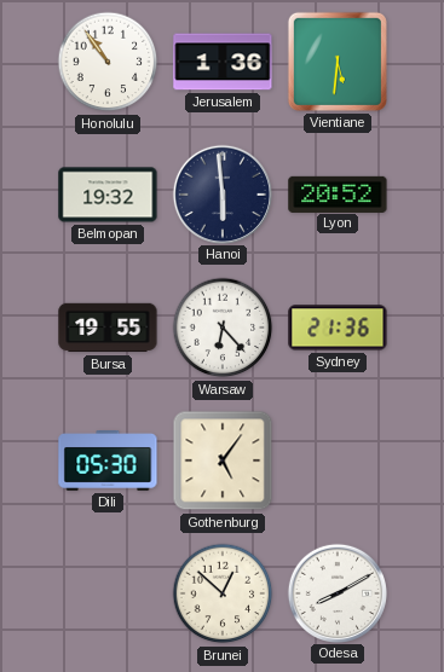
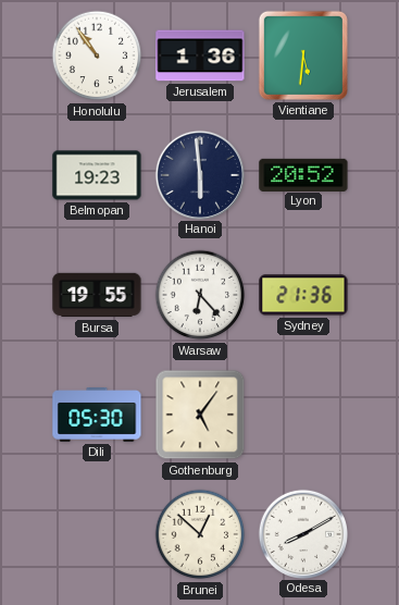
Belmopan: 19:32 -> 19:23 (97, 175)
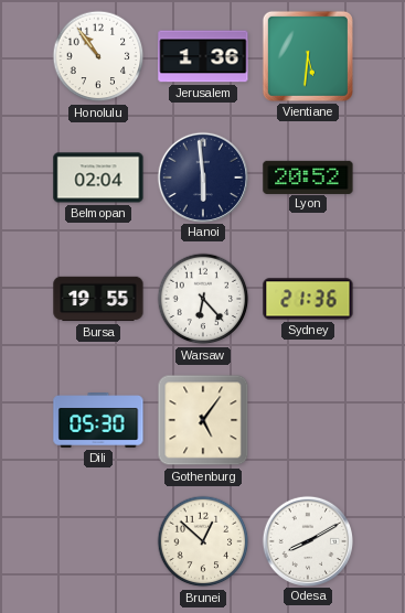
Belmopan: 19:23 -> 02:04 (98, 178)
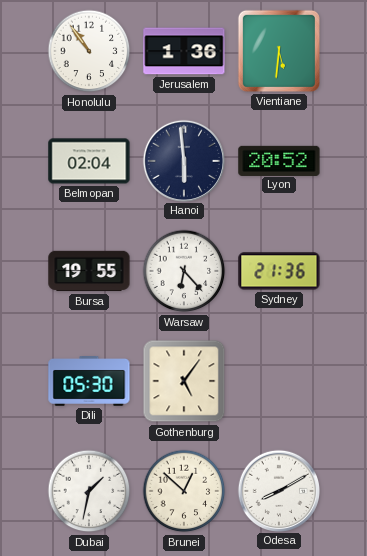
Dubai: none -> 1:32 (89, 491)
